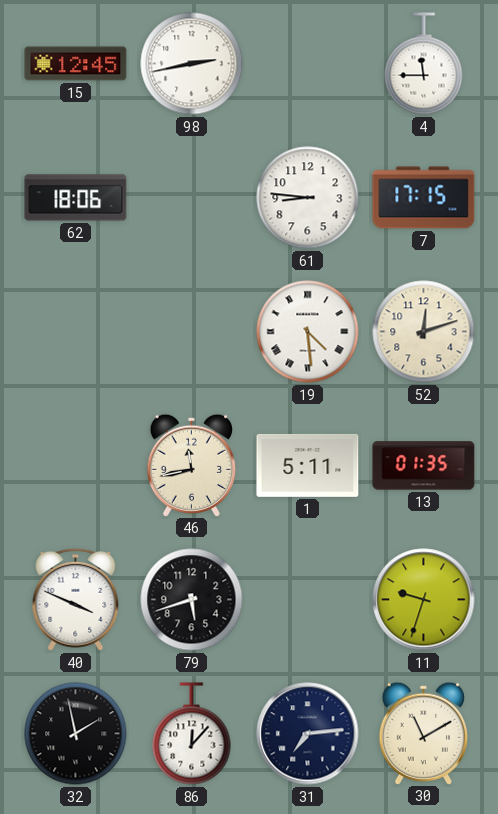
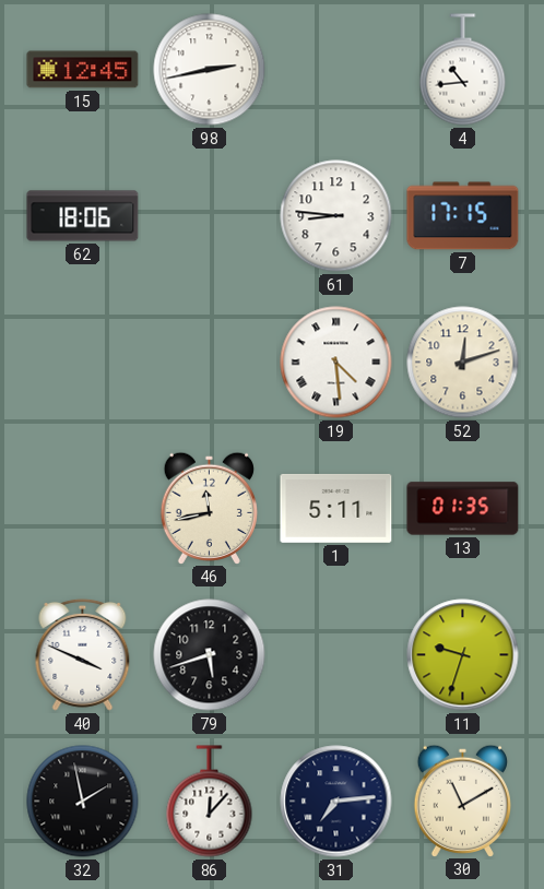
4: 11:45 -> 10:44 (463, 70)
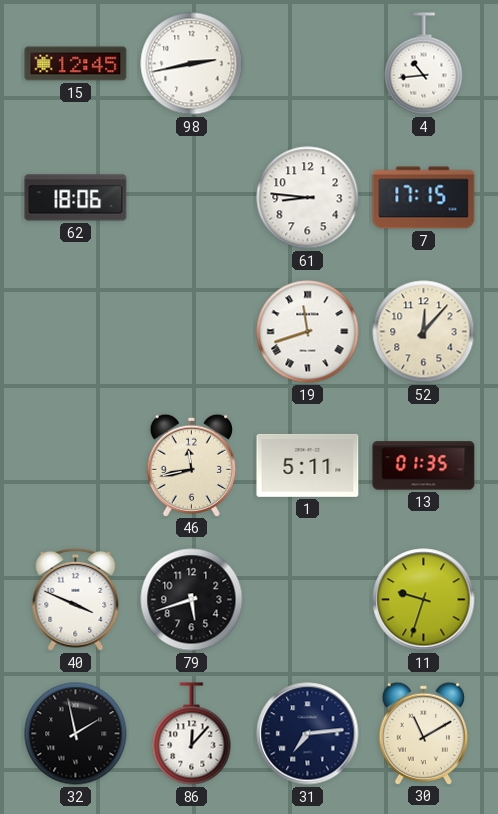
19: 4:29 -> 11:42 (308, 332)
52: 12:12 -> 12:07 (424, 332)
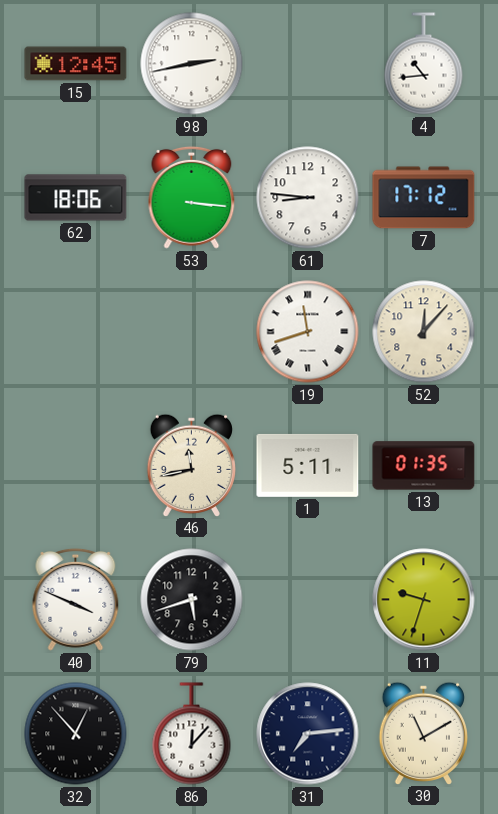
53: none -> 3:16 (192, 197)
7: 17:15 -> 17:12 (424, 198)
32: 1:58 -> 12:53 (76, 734)
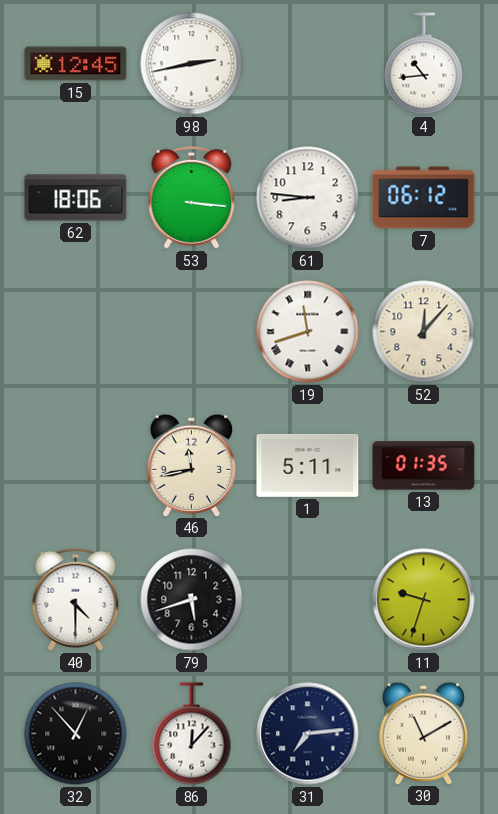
7: 17:12 -> 06:12 (424, 198)
40: 3:49 -> 4:30 (76, 599)
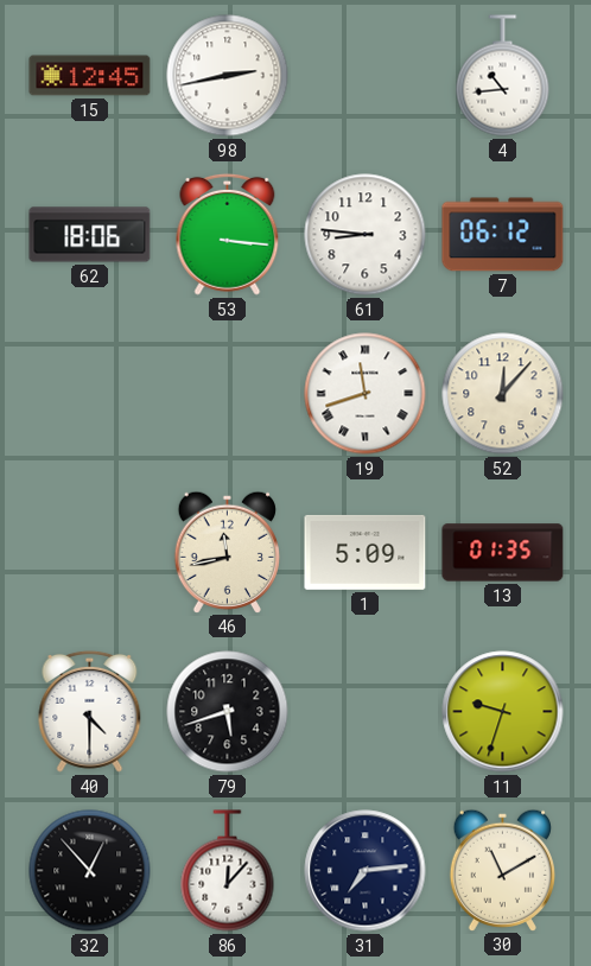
1: 5:11 -> 5:09 (366, 552)
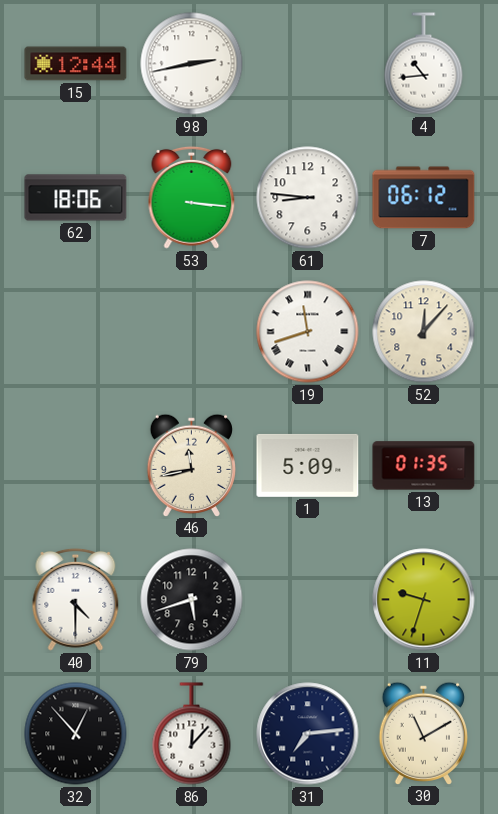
15: 12:45 -> 12:44 (76, 64)
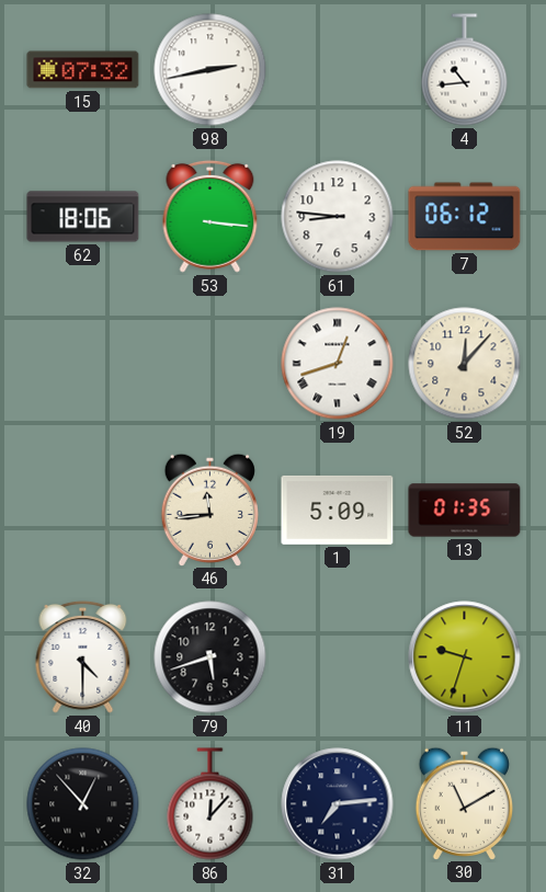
15: 12:44 -> 07:32 (83, 70)
19: 11:42 -> 12:42 (338, 364)
46: 11:43 -> 11:44 (209, 510)
